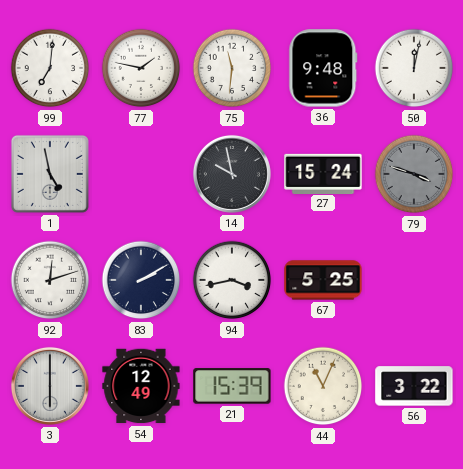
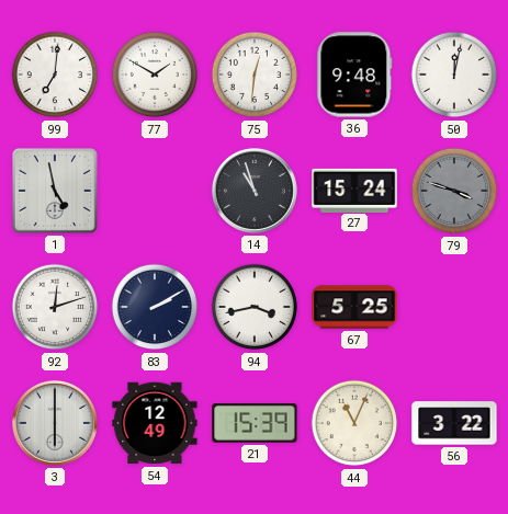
77: 1:47 -> 1:50 (155, 75)
75: 11:31 -> 12:31 (255, 75)
14: 9:58 -> 10:57 (255, 191)
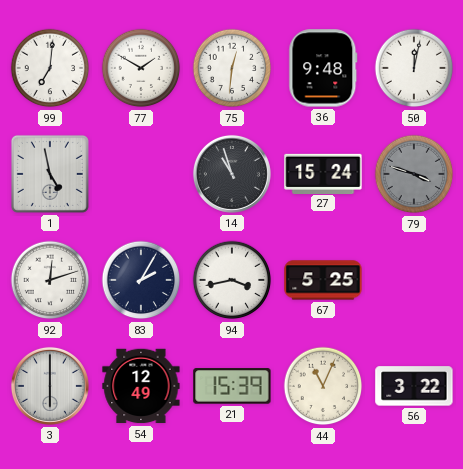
83: 2:10 -> 2:05 (141, 280)
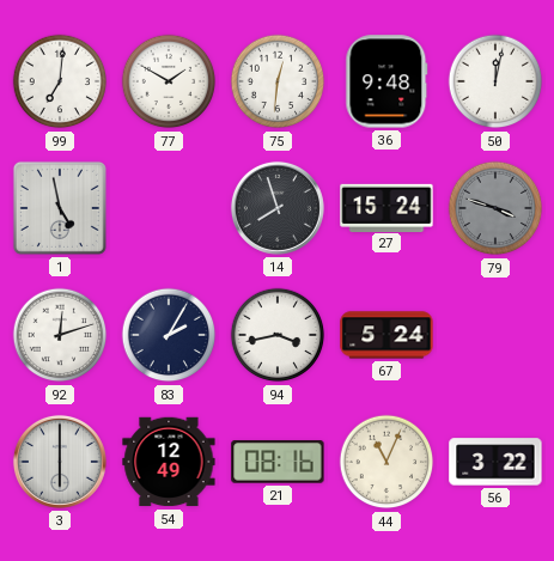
14: 10:57 -> 7:57 (278, 208)
67: 5:25 -> 5:24 (386, 335)
21: 15:39 -> 08:16 (278, 462)
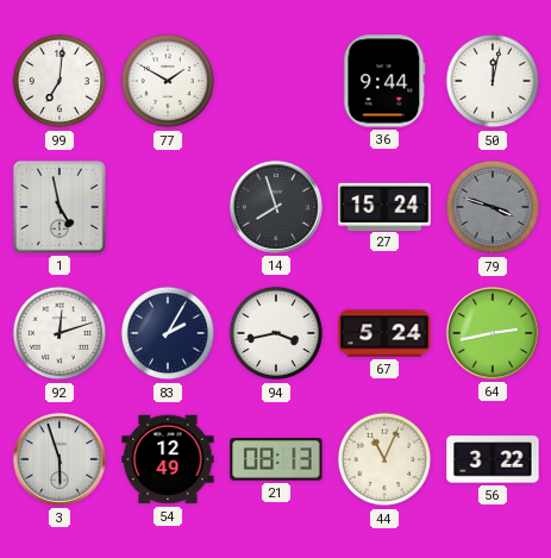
75: 12:31 -> none (278, 81)
36: 9:48 -> 9:44 (384, 81)
64: none -> 2:43 (493, 333)
3: 6:00 -> 5:57 (60, 459)
21: 08:16 -> 08:13 (276, 459)
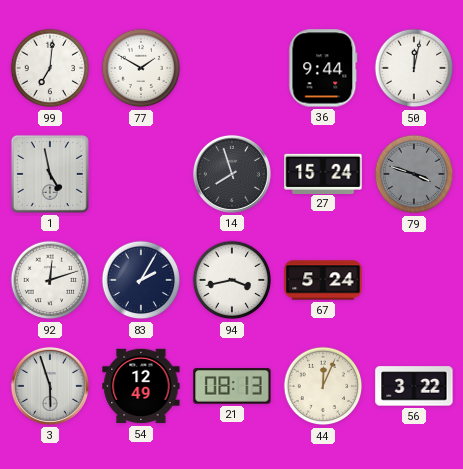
64: 2:43 -> none (493, 333)
44: 11:04 -> 12:04 (323, 386)
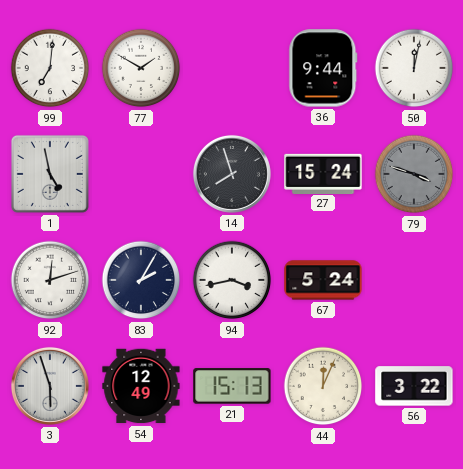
21: 08:13 -> 15:13 (232, 386)
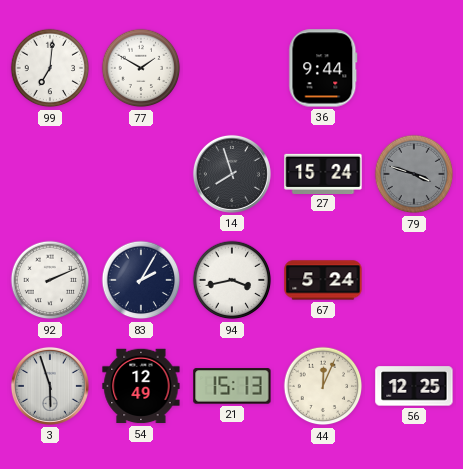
50: 12:02 -> none (414, 68)
1: 4:58 -> none (50, 174)
92: 12:12 -> 2:11 (50, 280)
56: 3:22 -> 12:25 (414, 386)
